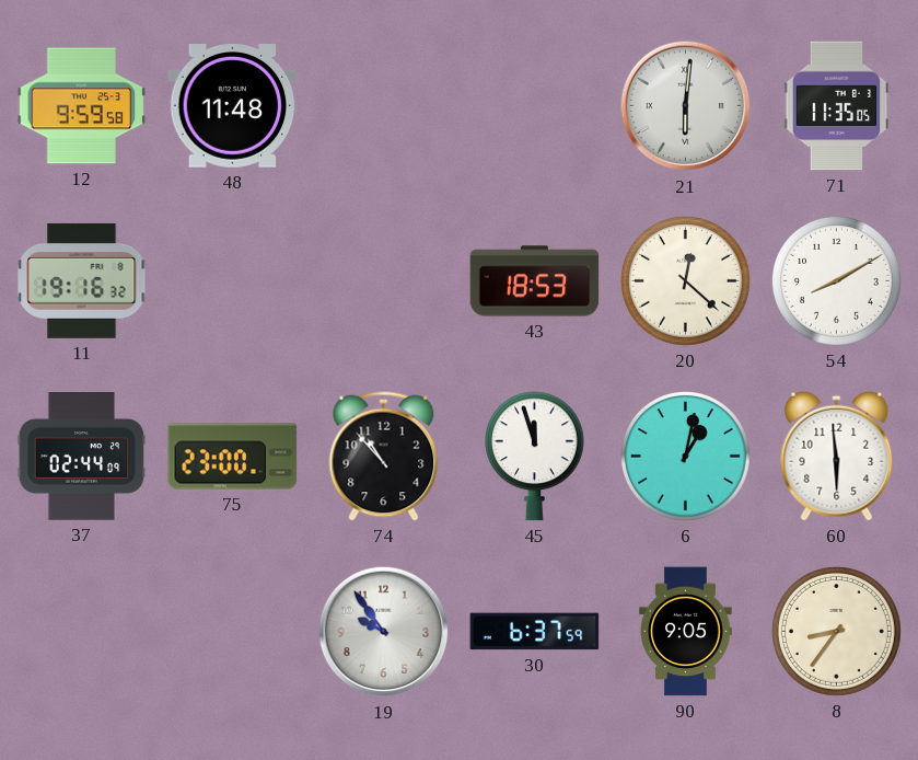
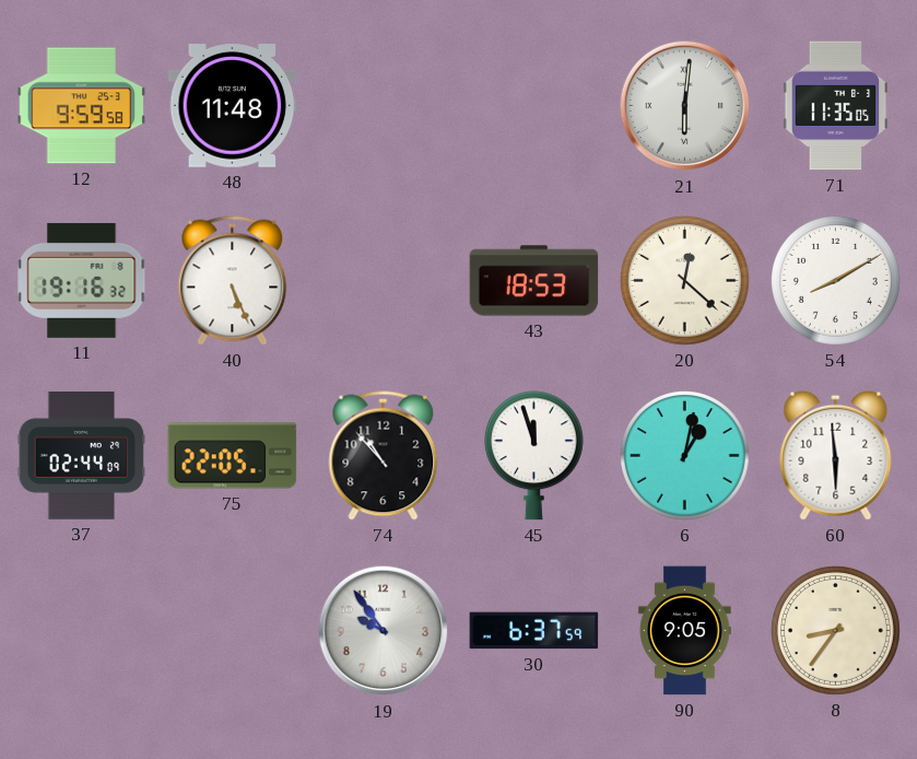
40: none -> 5:26 (233, 281)
75: 23:00 -> 22:05 (233, 456)
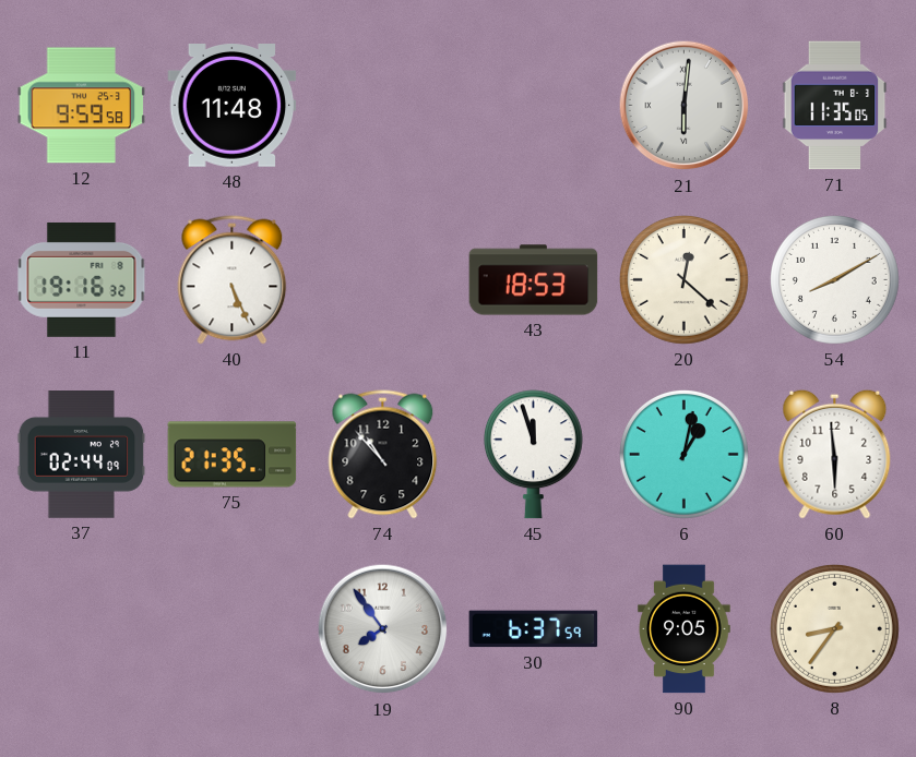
75: 22:05 -> 21:35 (233, 455)
19: 9:54 -> 7:54 (383, 629)
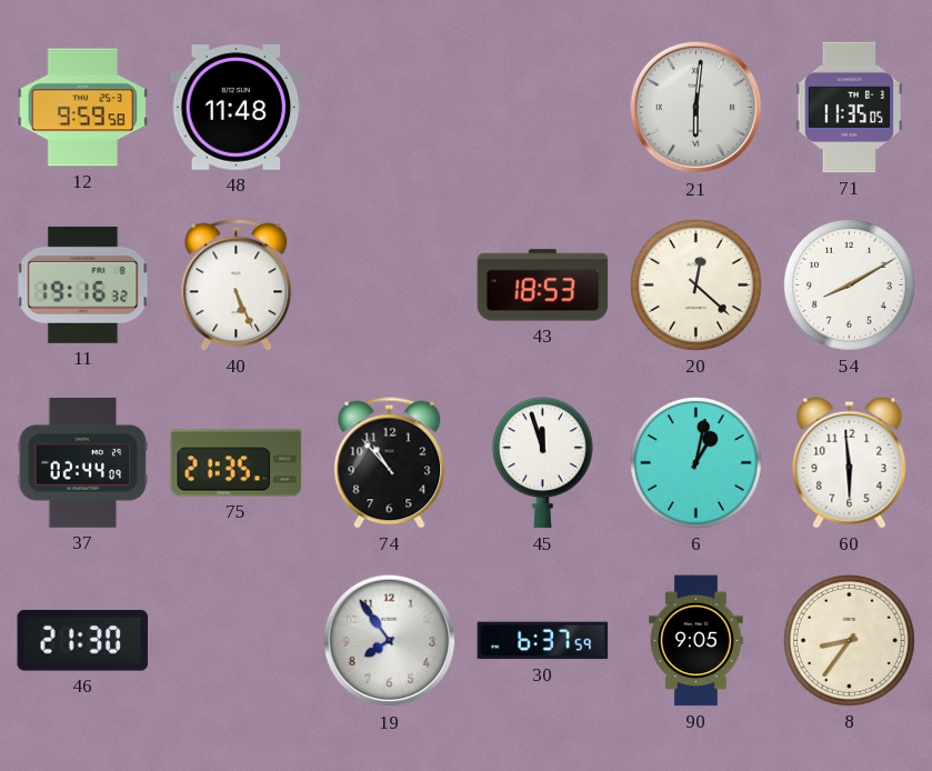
46: none -> 21:30 (83, 641)
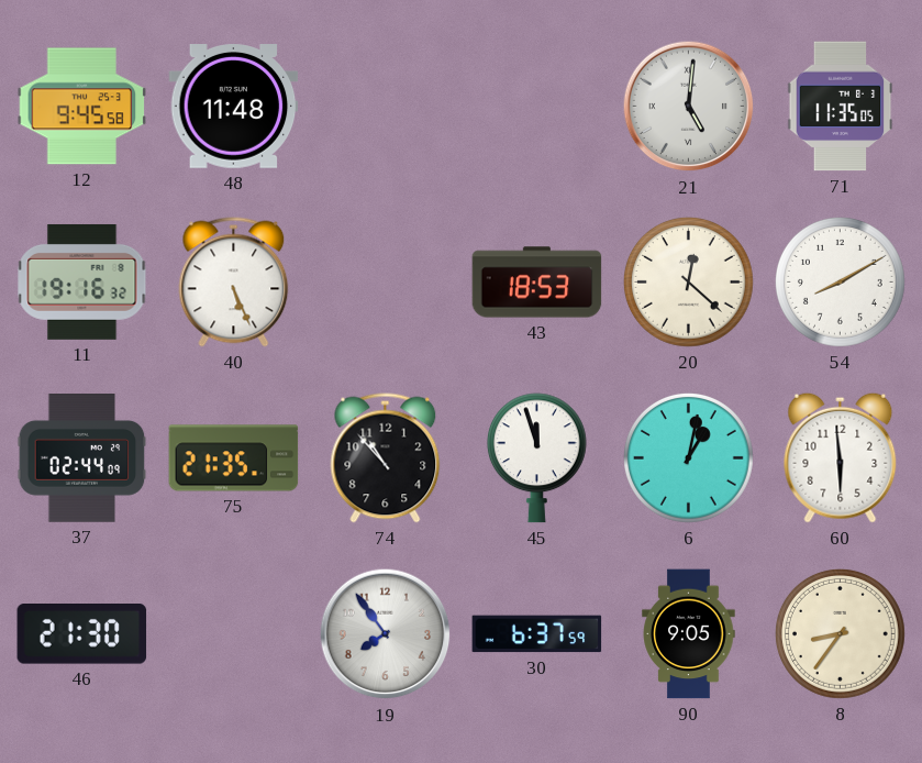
12: 9:59 -> 9:45 (82, 107)
21: 6:01 -> 5:01 (689, 107)
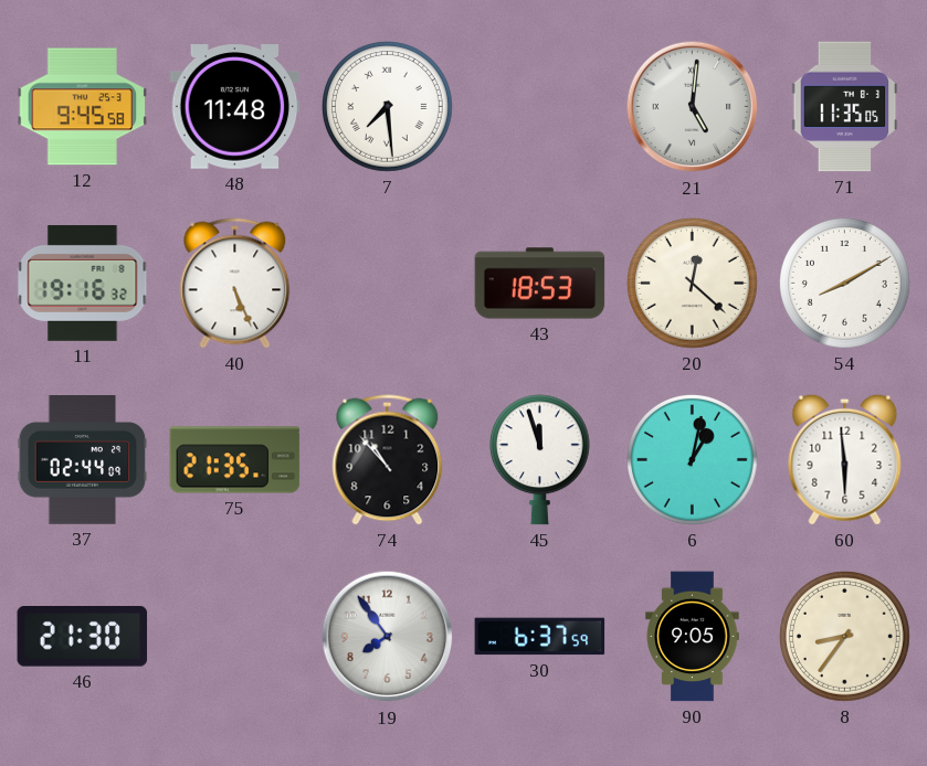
7: none -> 7:29 (388, 107)
